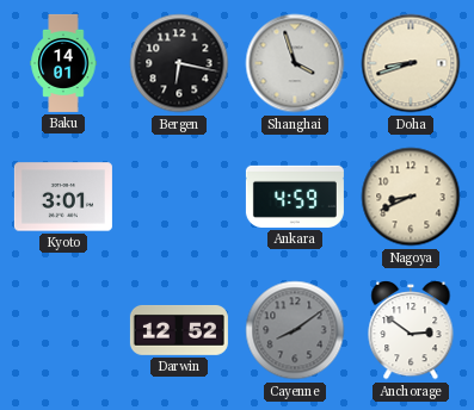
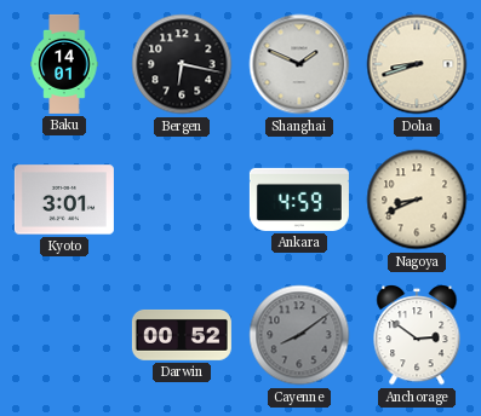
Shanghai: 3:57 -> 1:49 (299, 64)
Darwin: 12:52 -> 00:52 (182, 335)
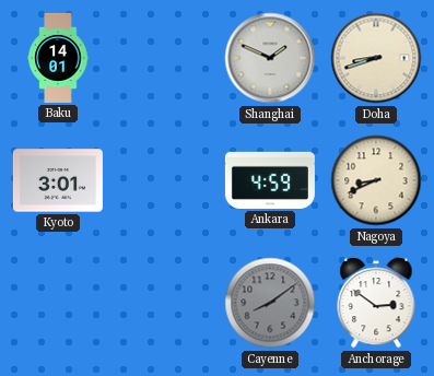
Bergen: 6:17 -> none (182, 64)
Darwin: 00:52 -> none (182, 335)
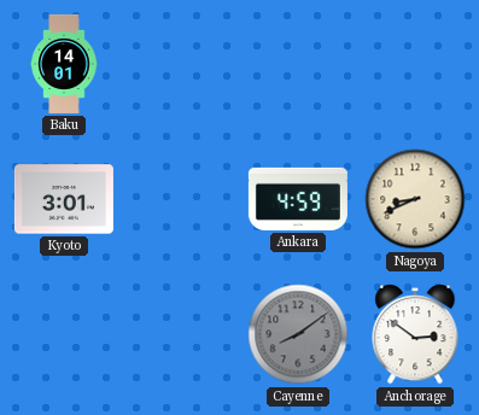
Shanghai: 1:49 -> none (270, 58)
Doha: 8:42 -> none (376, 58)
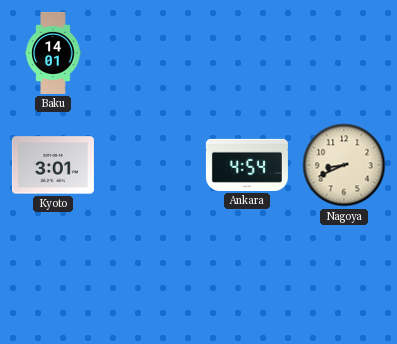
Ankara: 4:59 -> 4:54 (247, 165)
Cayenne: 8:09 -> none (298, 334)
Anchorage: 2:51 -> none (415, 335)
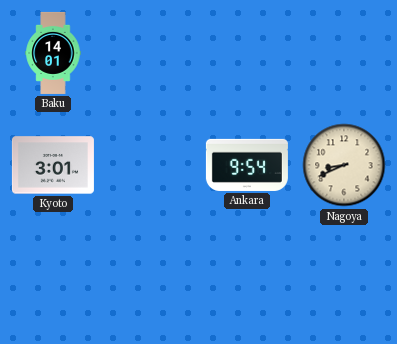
Ankara: 4:54 -> 9:54 (247, 165)
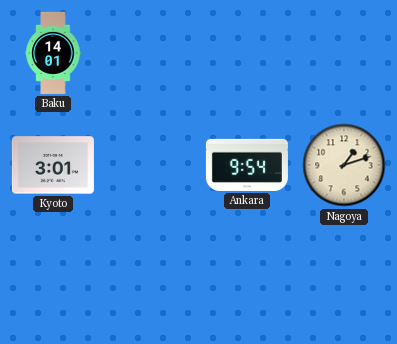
Nagoya: 8:41 -> 1:12 (344, 165)
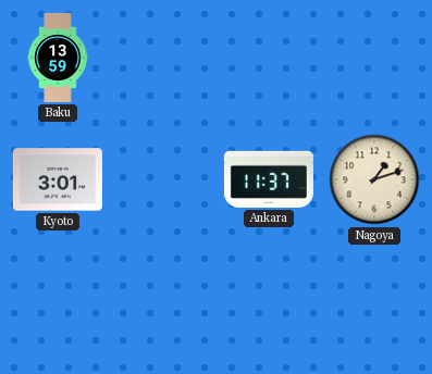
Baku: 14:01 -> 13:59 (58, 58)
Ankara: 9:54 -> 11:37 (269, 179)
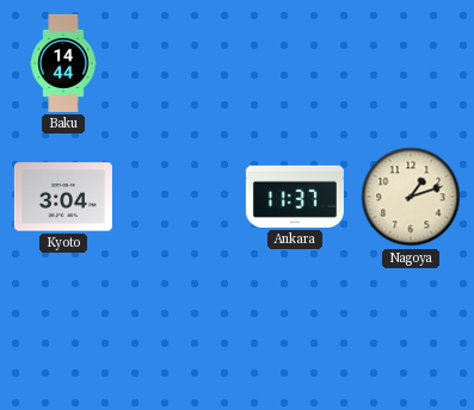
Baku: 13:59 -> 14:44 (63, 63)
Kyoto: 3:01 -> 3:04 (63, 197)
